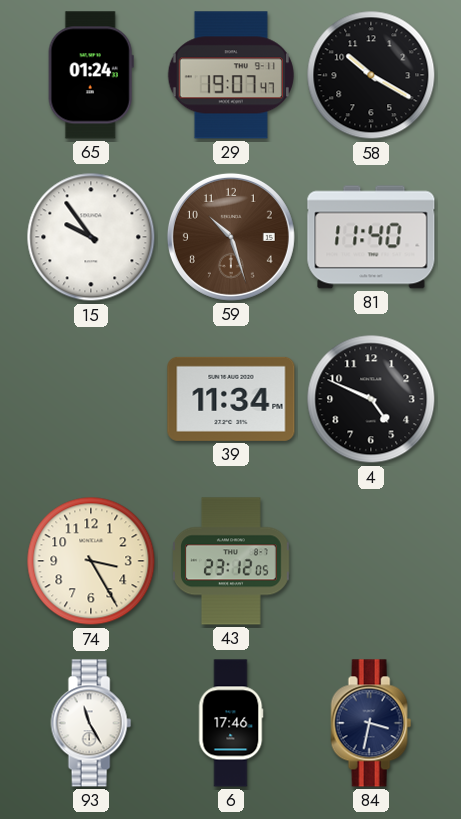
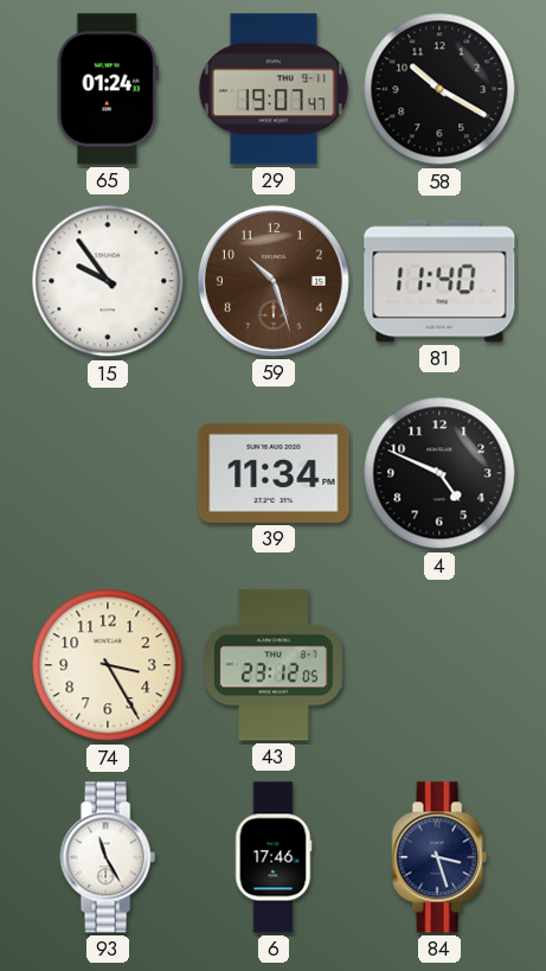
84: 3:32 -> 3:27 (439, 857)
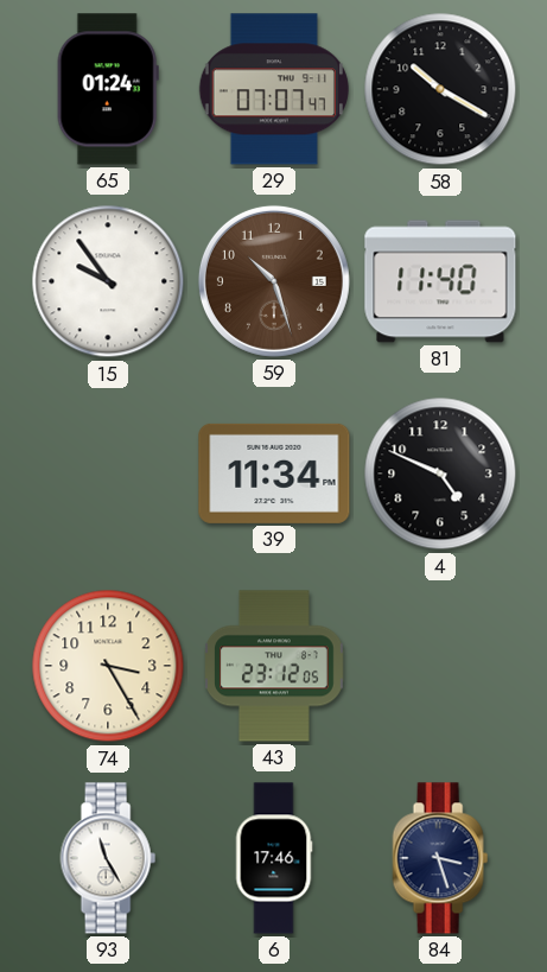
29: 19:07 -> 07:07 (274, 89)
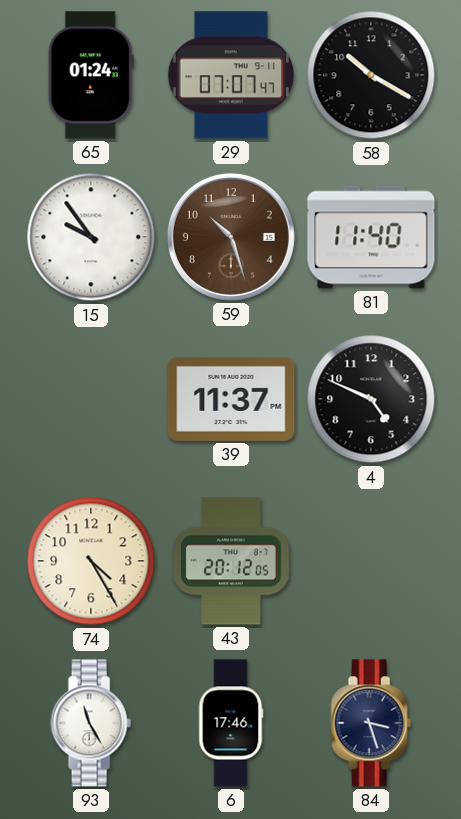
39: 11:34 -> 11:37 (231, 399)
74: 3:25 -> 4:25 (91, 561)
43: 23:12 -> 20:12 (232, 561)
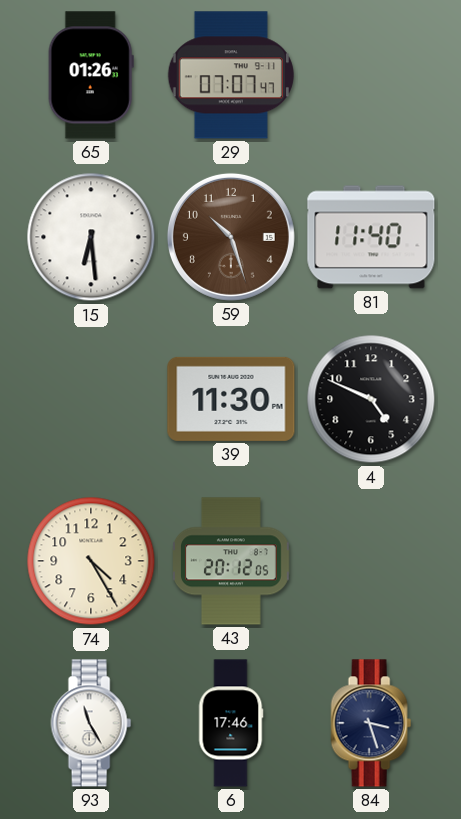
65: 01:24 -> 01:26 (91, 75)
58: 10:20 -> none (371, 75)
15: 9:54 -> 6:29 (91, 237)
39: 11:37 -> 11:30 (231, 399)
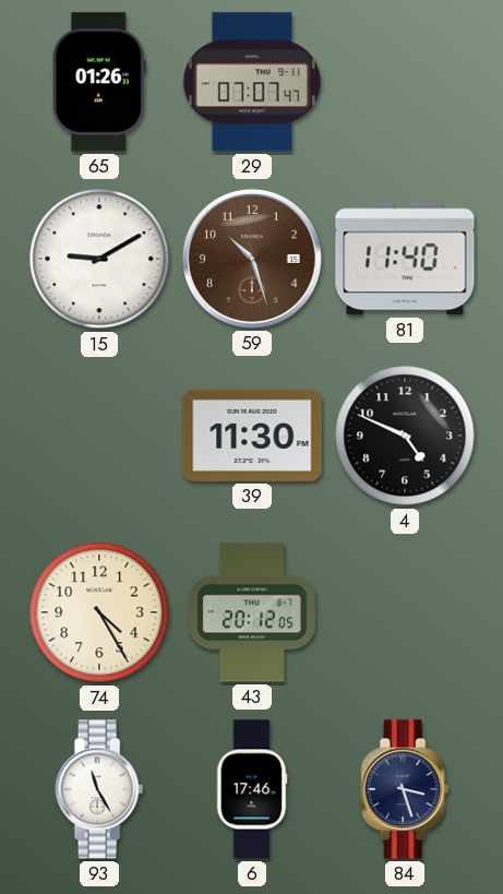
15: 6:29 -> 9:10 (99, 259)
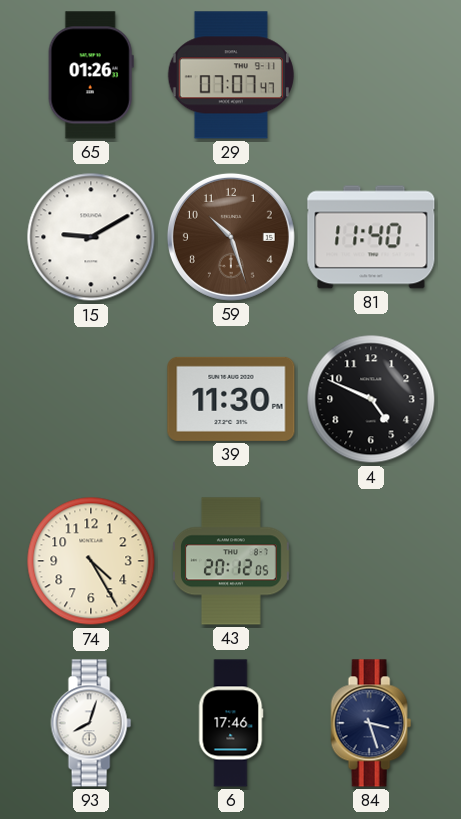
93: 11:25 -> 8:03 (91, 723)
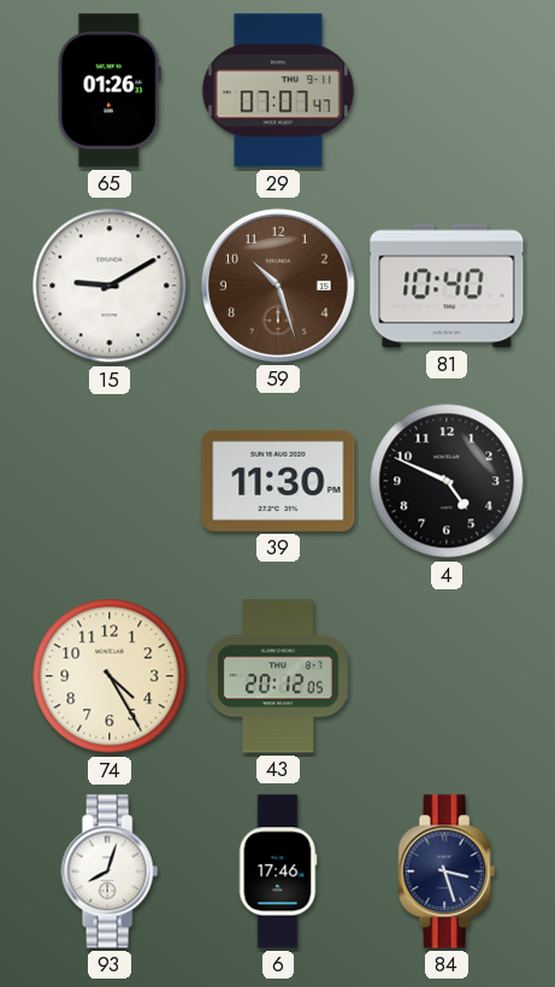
81: 11:40 -> 10:40 (447, 286)
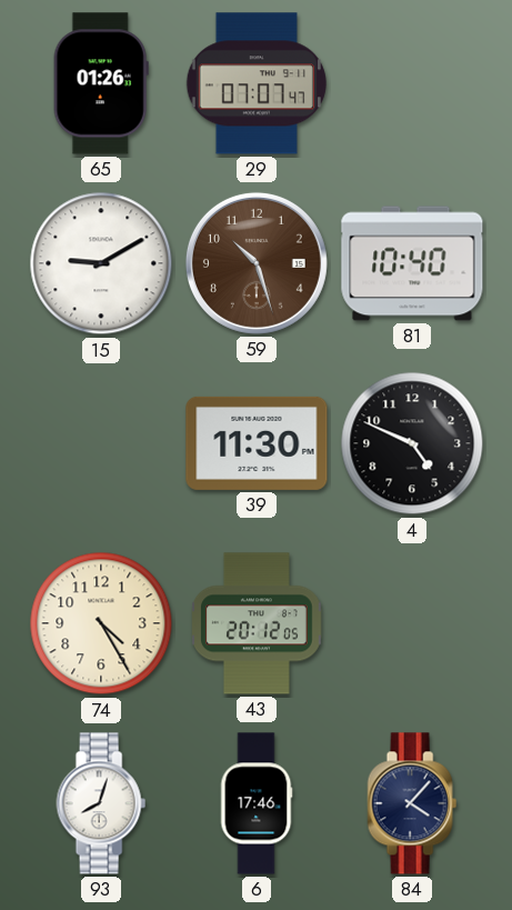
84: 3:27 -> 4:07 (412, 803)
